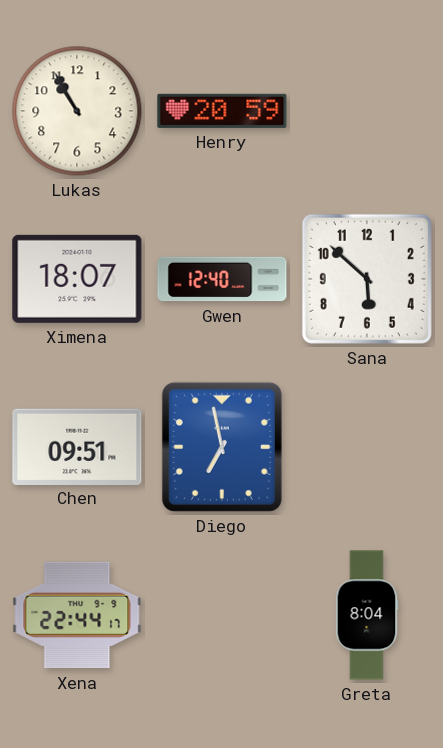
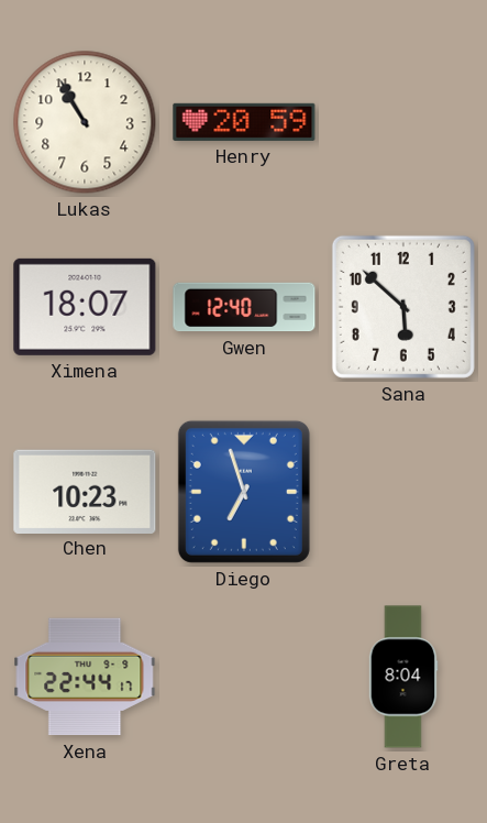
Chen: 09:51 -> 10:23 (85, 491)
Diego: 6:58 -> 6:57 (244, 492)
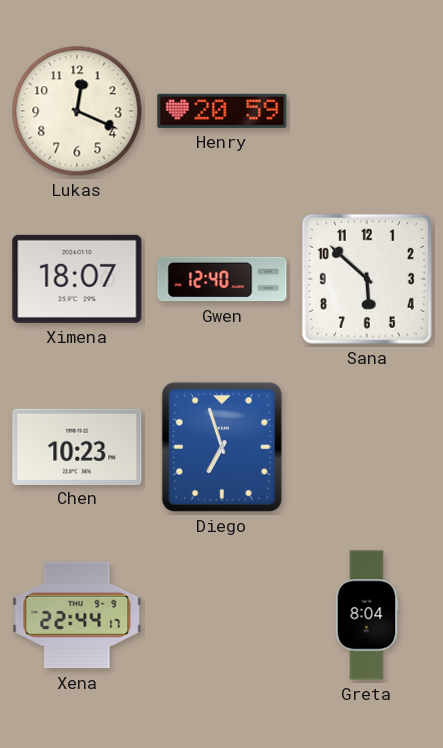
Lukas: 10:55 -> 12:19 (77, 111)
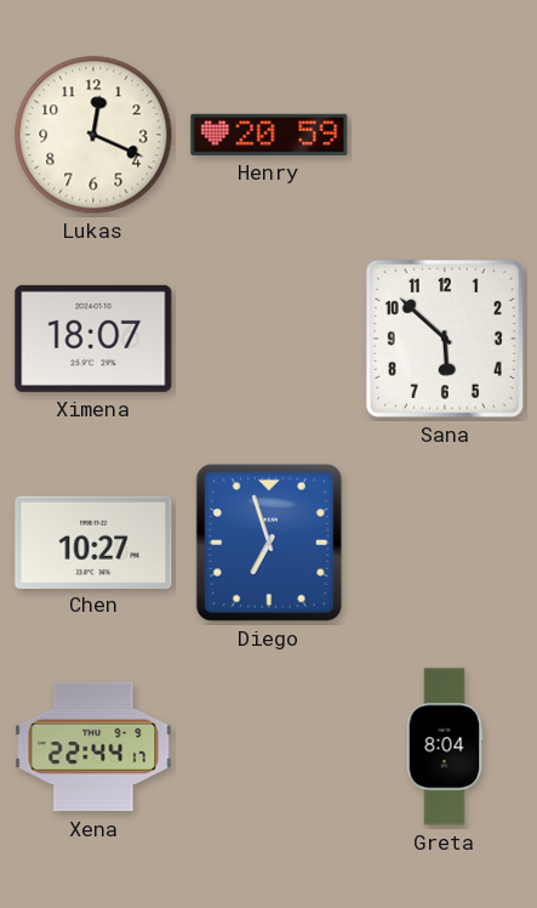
Gwen: 12:40 -> none (222, 279)
Chen: 10:23 -> 10:27 (93, 541)
